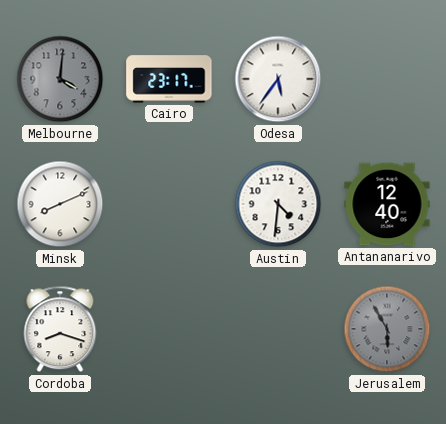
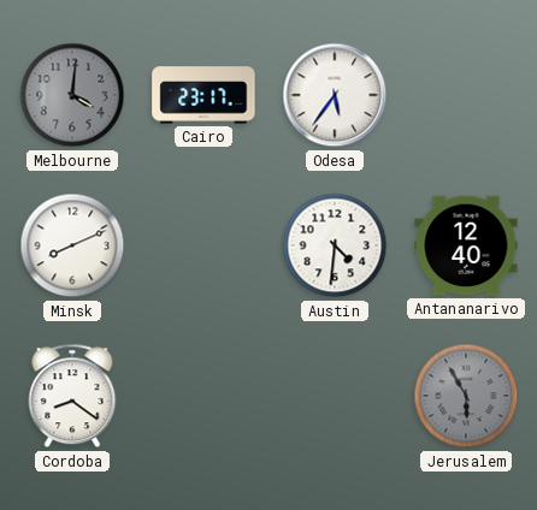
Cordoba: 8:18 -> 8:21 (72, 396)
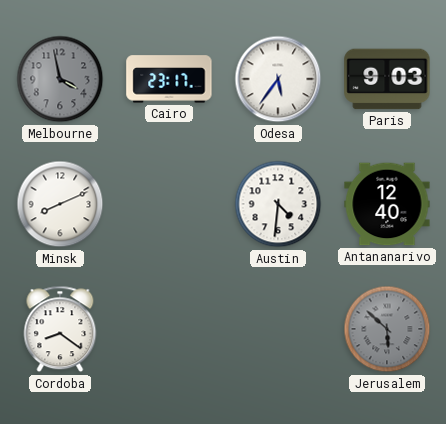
Melbourne: 4:01 -> 3:58 (60, 79)
Paris: none -> 9:03 (387, 79)
Jerusalem: 5:55 -> 5:52 (387, 329)
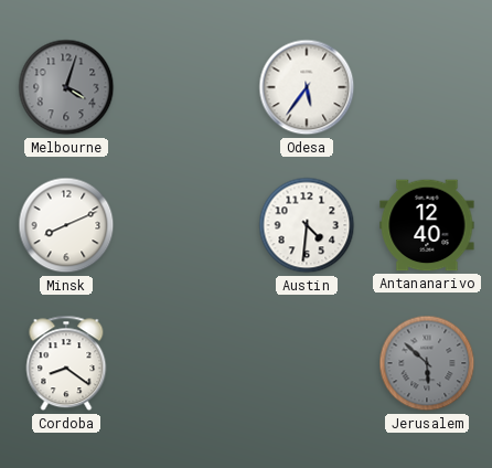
Melbourne: 3:58 -> 4:03 (66, 87)
Cairo: 23:17 -> none (169, 79)
Paris: 9:03 -> none (387, 79)
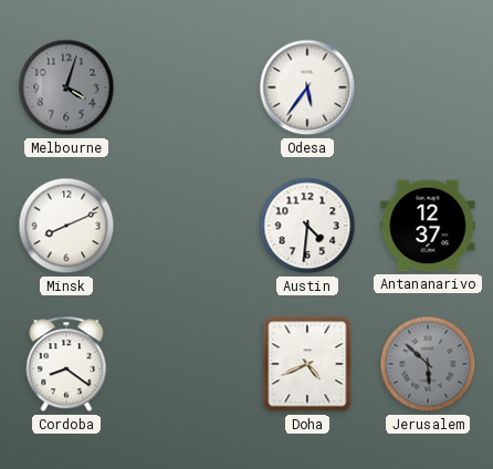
Antananarivo: 12:40 -> 12:37 (428, 226)
Doha: none -> 4:41 (307, 364)
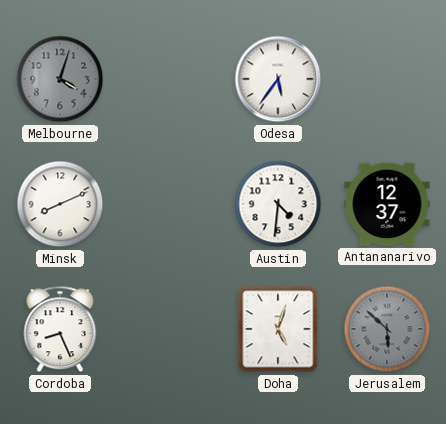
Cordoba: 8:21 -> 8:26 (60, 329)
Doha: 4:41 -> 5:03 (278, 329)
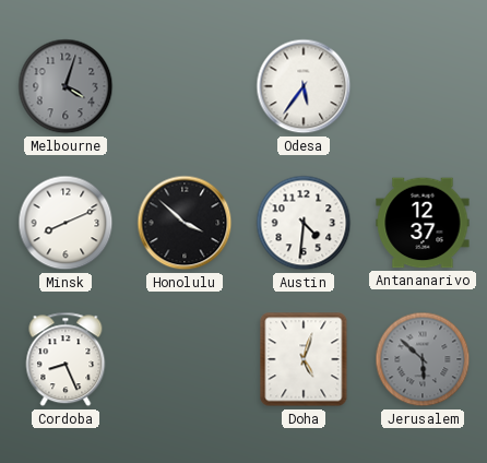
Honolulu: none -> 3:52 (185, 223)
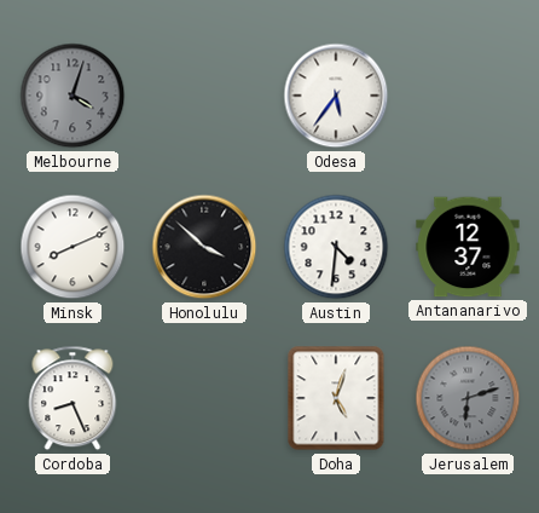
Jerusalem: 5:52 -> 6:12 (468, 398)
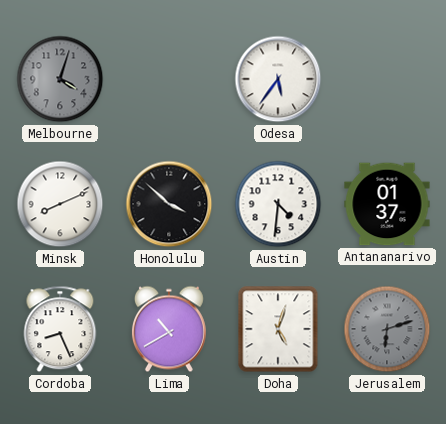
Antananarivo: 12:37 -> 01:37 (387, 204)
Lima: none -> 10:40 (169, 329)
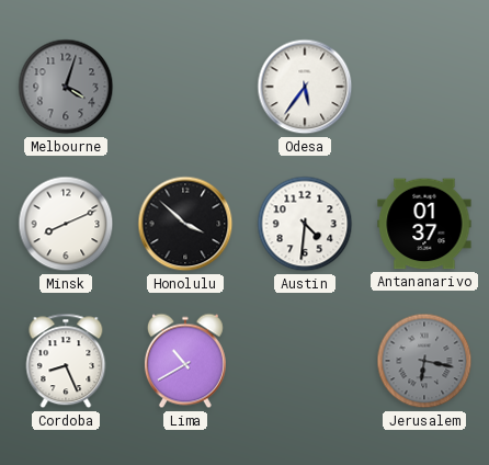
Doha: 5:03 -> none (278, 329)
Jerusalem: 6:12 -> 6:17 (424, 361)
